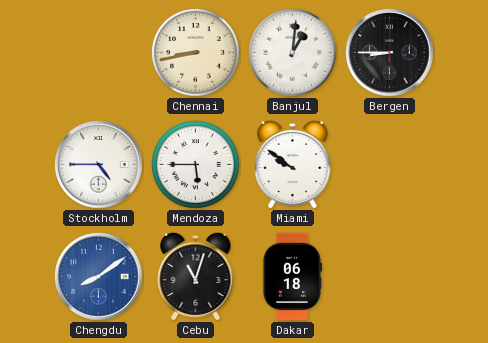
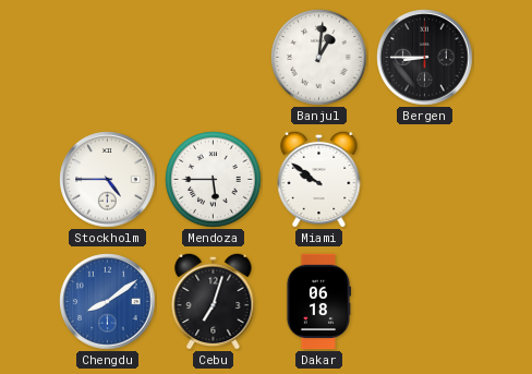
Chennai: 8:43 -> none (196, 53)
Cebu: 11:03 -> 7:03 (214, 301)
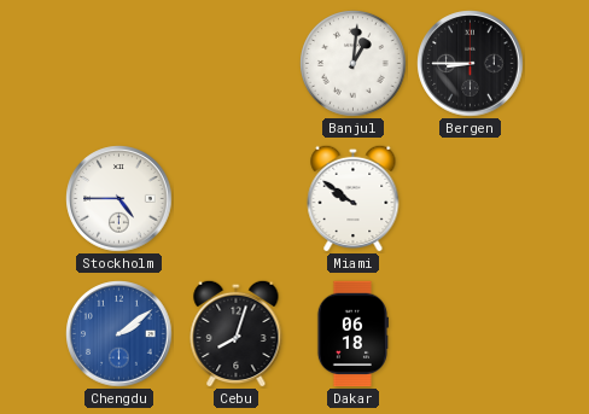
Mendoza: 5:45 -> none (214, 180)
Chengdu: 8:09 -> 2:09 (119, 334)
Cebu: 7:03 -> 8:03 (237, 333)
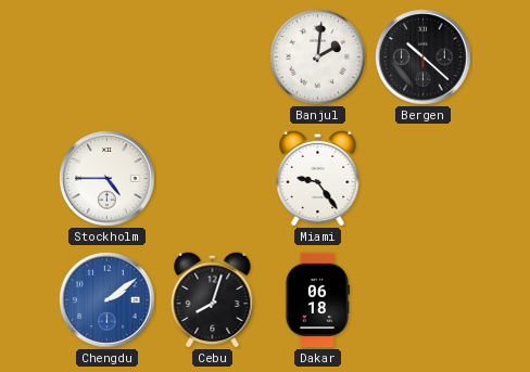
Banjul: 1:01 -> 2:01 (318, 57)
Bergen: 8:45 -> 10:22 (424, 57)
Miami: 9:51 -> 9:24 (318, 178)
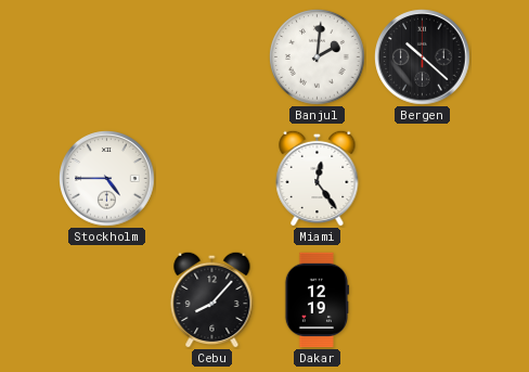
Miami: 9:24 -> 12:24 (318, 178)
Chengdu: 2:09 -> none (108, 300)
Cebu: 8:03 -> 8:07 (212, 299)
Dakar: 06:18 -> 12:19 (315, 300)
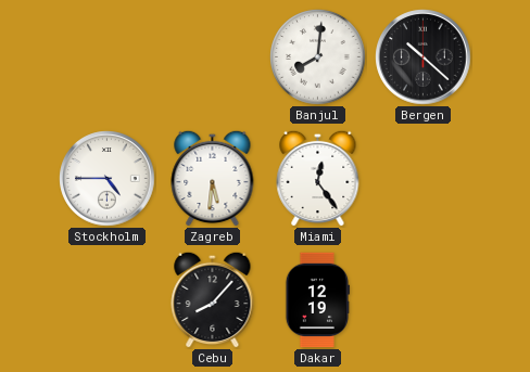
Banjul: 2:01 -> 8:01 (318, 57)
Zagreb: none -> 5:31 (213, 178)
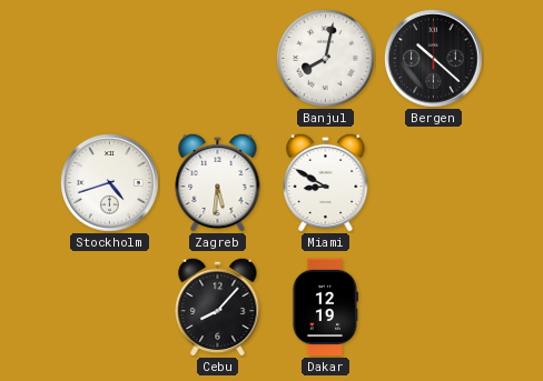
Banjul: 8:01 -> 8:02 (326, 59)
Stockholm: 4:45 -> 4:42 (110, 183)
Miami: 12:24 -> 8:50 (326, 182)
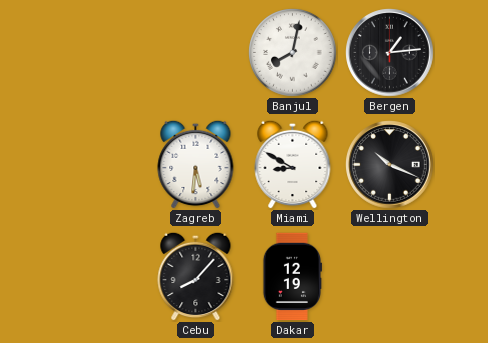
Bergen: 10:22 -> 1:14 (390, 53)
Stockholm: 4:42 -> none (110, 183)
Wellington: none -> 10:19 (390, 165)
